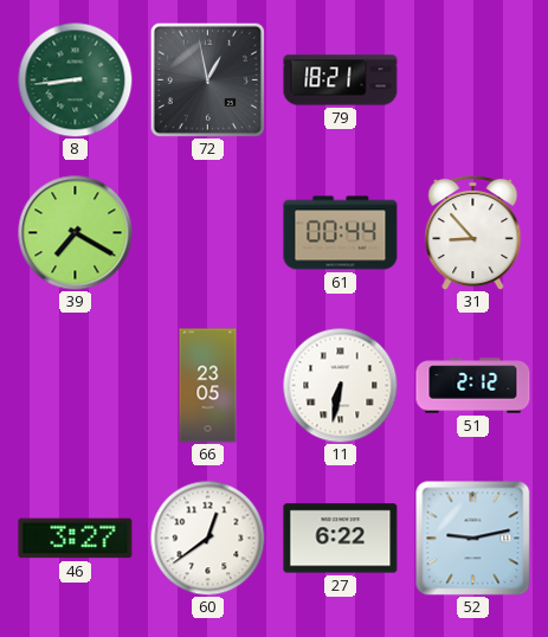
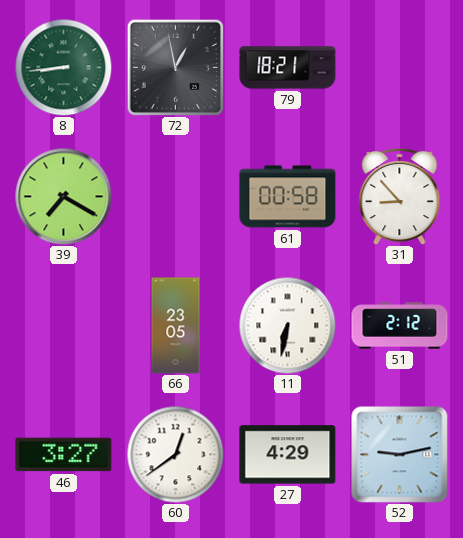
61: 00:44 -> 00:58 (288, 197)
27: 6:22 -> 4:29 (288, 455)
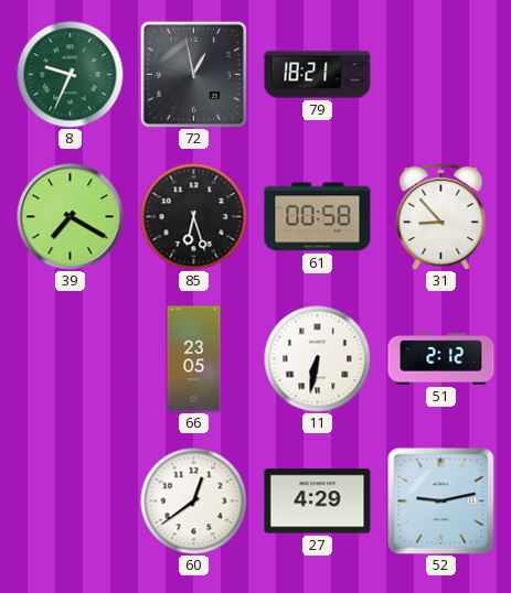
8: 8:44 -> 9:34 (70, 74)
85: none -> 6:27 (193, 216)
46: 3:27 -> none (64, 455)
